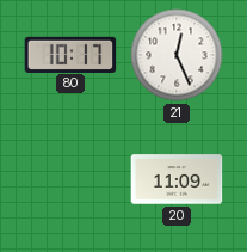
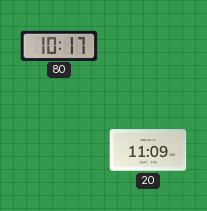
21: 12:26 -> none (177, 55)
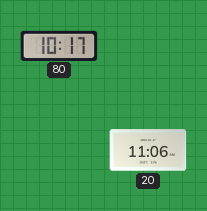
20: 11:09 -> 11:06 (148, 150)
